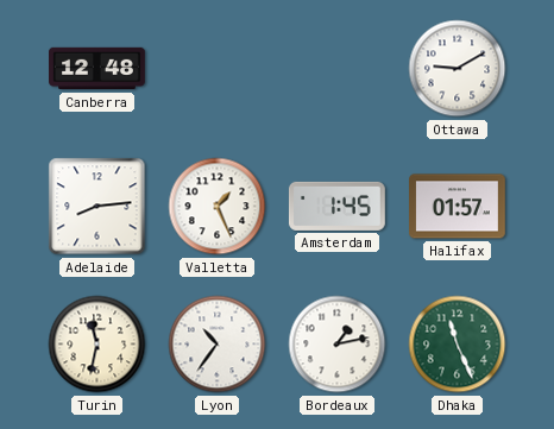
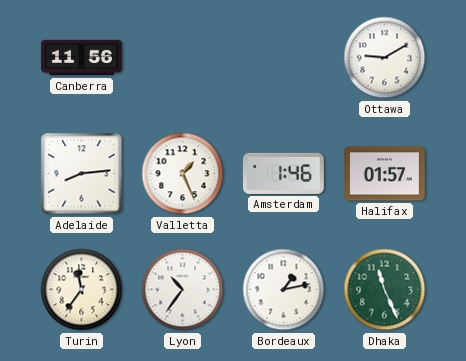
Canberra: 12:48 -> 11:56 (82, 58)
Amsterdam: 1:45 -> 1:46 (283, 173)
Turin: 11:32 -> 11:36 (82, 290)
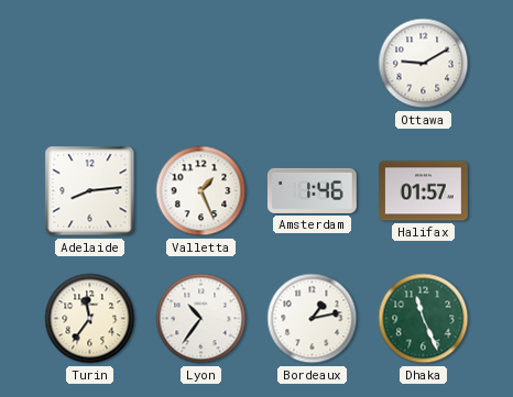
Canberra: 11:56 -> none (82, 58)
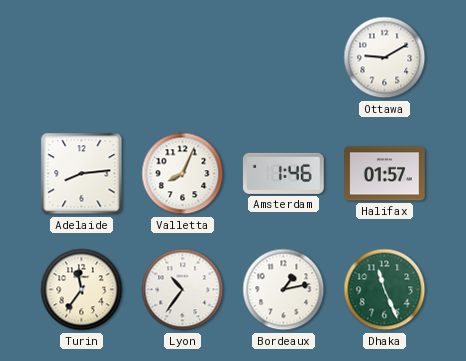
Valletta: 1:26 -> 8:04 (183, 174)
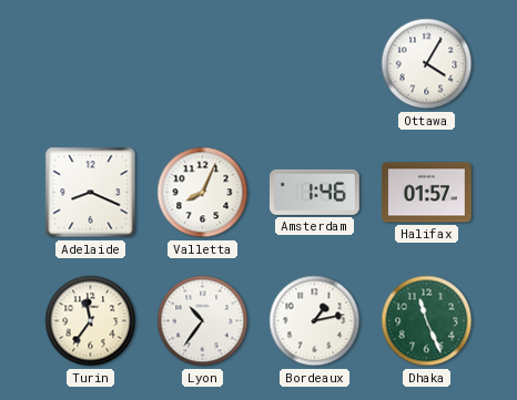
Ottawa: 9:10 -> 4:05 (427, 64)
Adelaide: 8:14 -> 8:19 (91, 193)
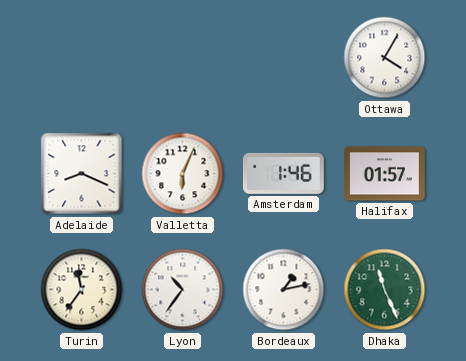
Valletta: 8:04 -> 6:04 (183, 174)
